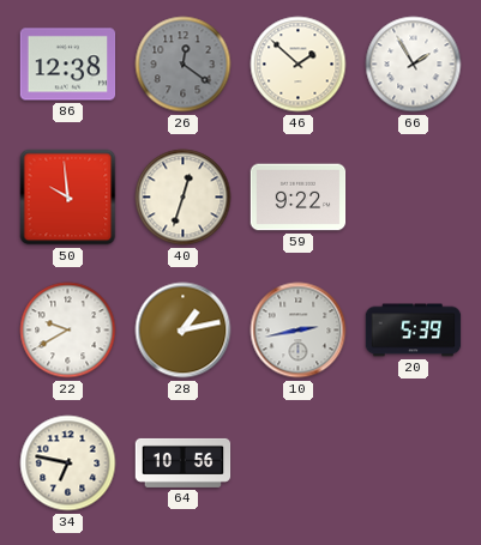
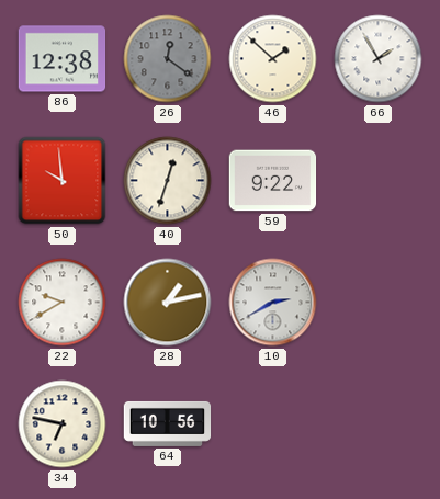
10: 2:43 -> 2:40 (273, 303)
20: 5:39 -> none (414, 331)
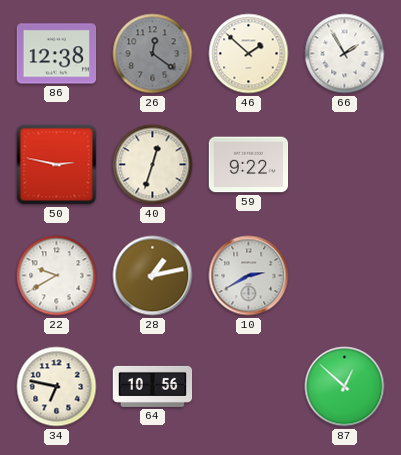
50: 9:59 -> 2:47 (57, 165)
87: none -> 12:52 (345, 387)
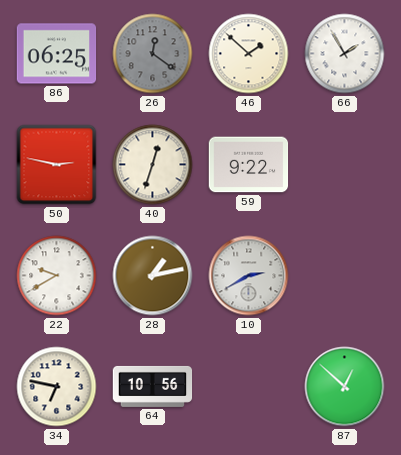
86: 12:38 -> 06:25 (57, 54)
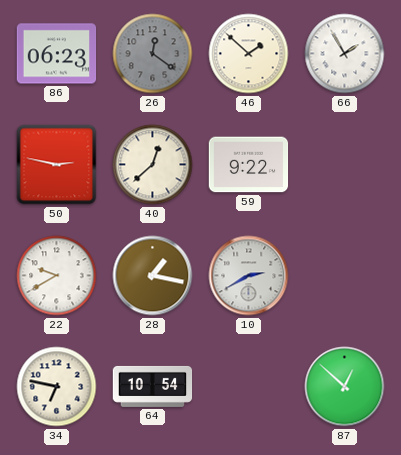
86: 06:25 -> 06:23 (57, 54)
40: 12:33 -> 12:38 (153, 165)
28: 1:13 -> 1:17 (153, 276)
64: 10:56 -> 10:54 (153, 386)
